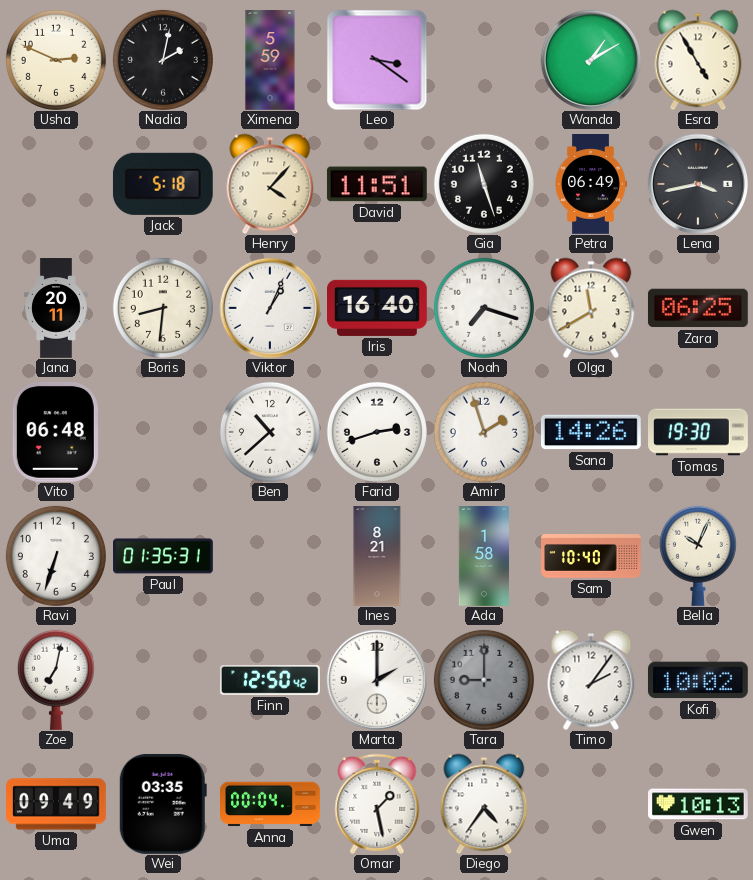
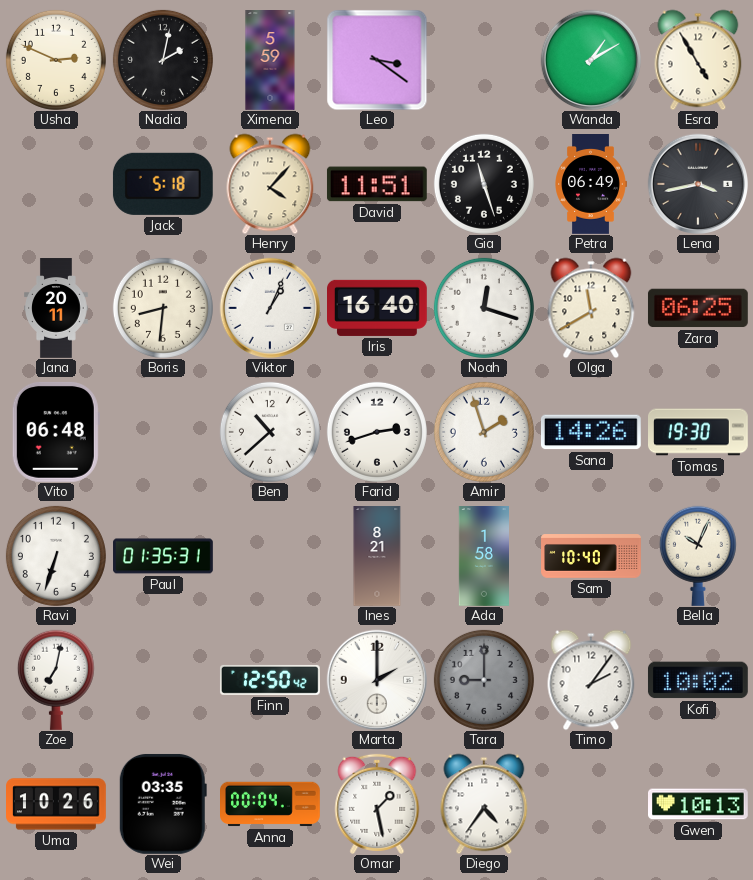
Noah: 7:18 -> 12:18 (484, 308)
Uma: 09:49 -> 10:26 (57, 804)
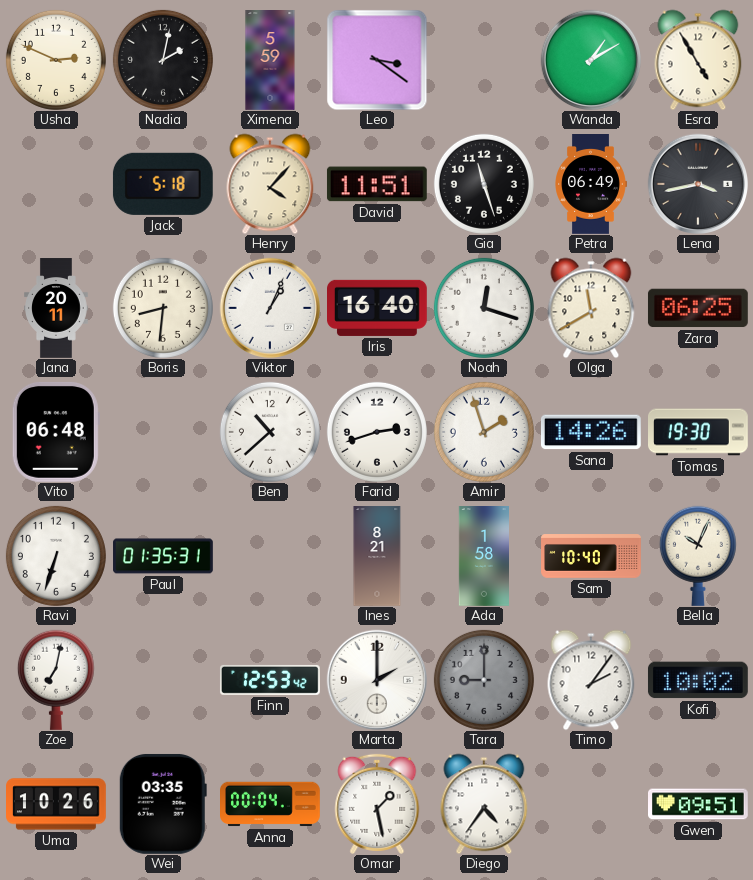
Finn: 12:50 -> 12:53 (270, 680)
Gwen: 10:13 -> 09:51 (699, 804)
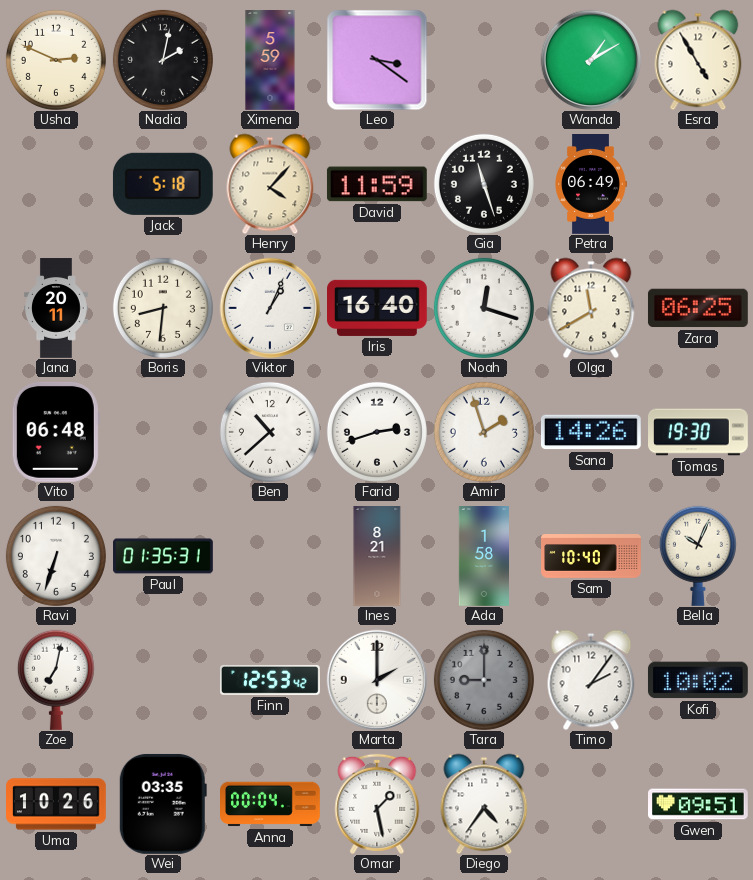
David: 11:51 -> 11:59 (377, 184)
Lena: 3:43 -> none (697, 183)
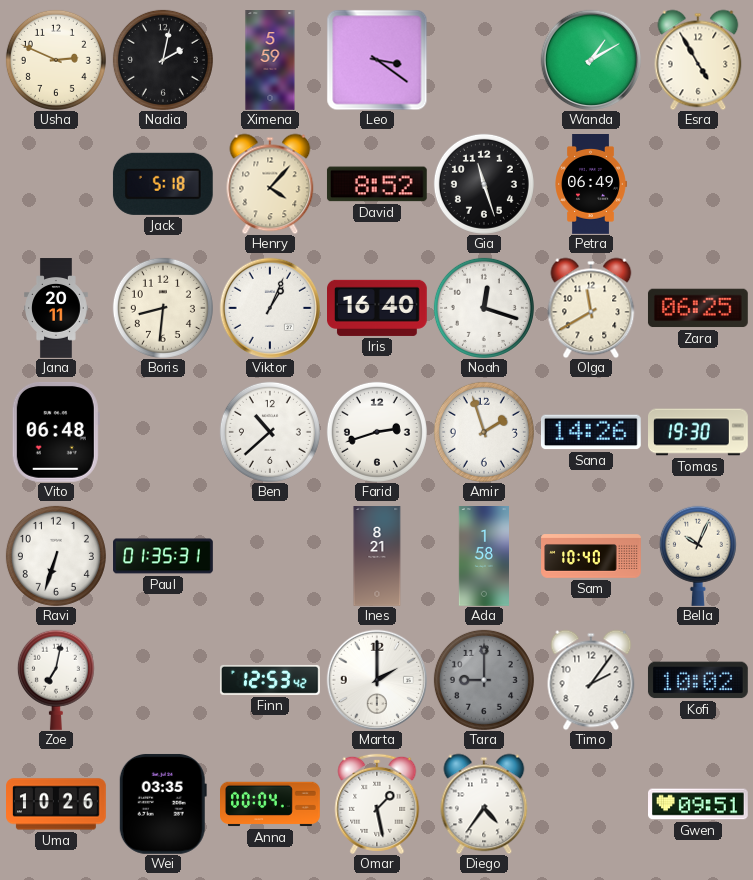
David: 11:59 -> 8:52 (377, 184)
